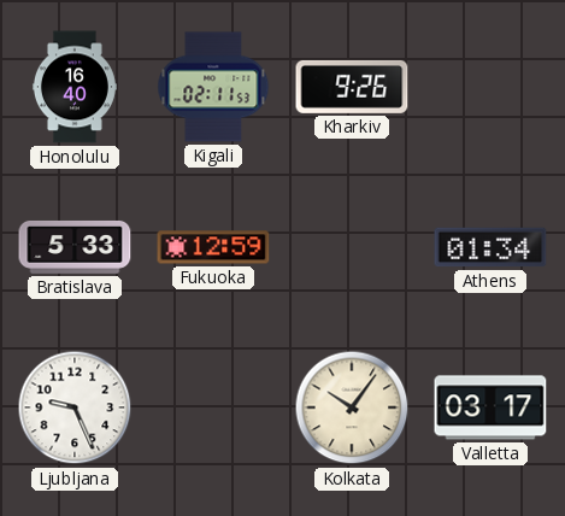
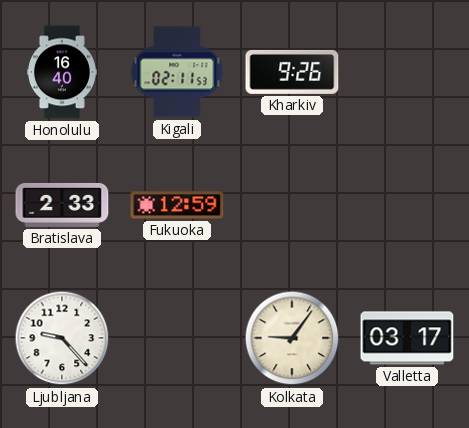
Bratislava: 5:33 -> 2:33 (62, 205)
Athens: 01:34 -> none (490, 247)
Ljubljana: 9:26 -> 9:23 (62, 338)
Kolkata: 10:06 -> 9:06 (292, 338)
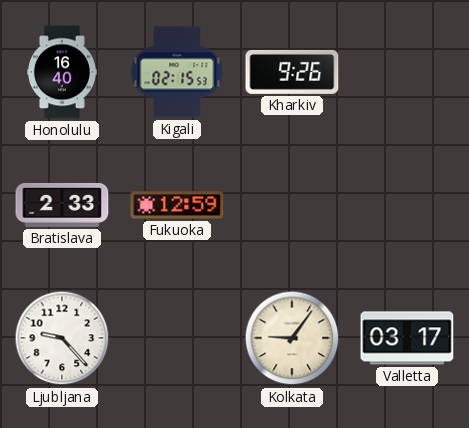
Kigali: 02:11 -> 02:15 (177, 72)
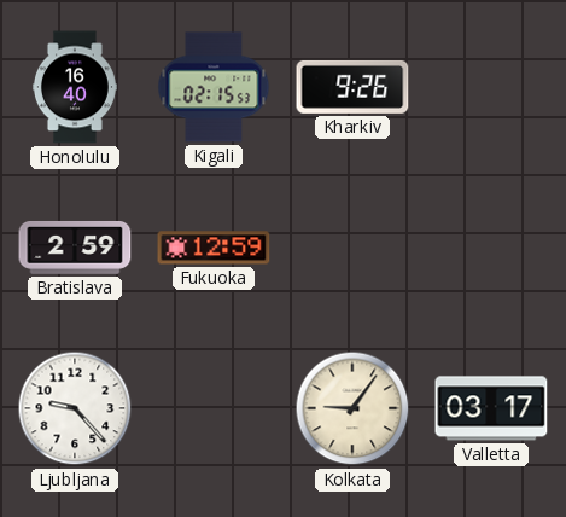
Bratislava: 2:33 -> 2:59 (75, 248)
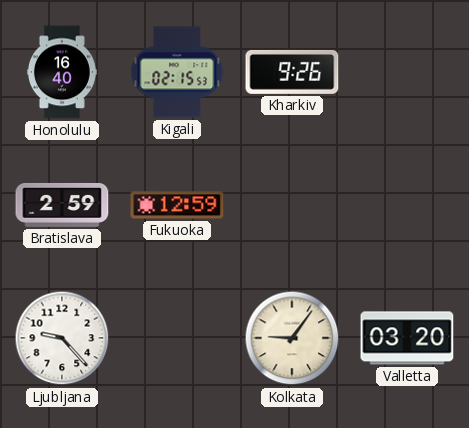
Valletta: 03:17 -> 03:20 (407, 338)
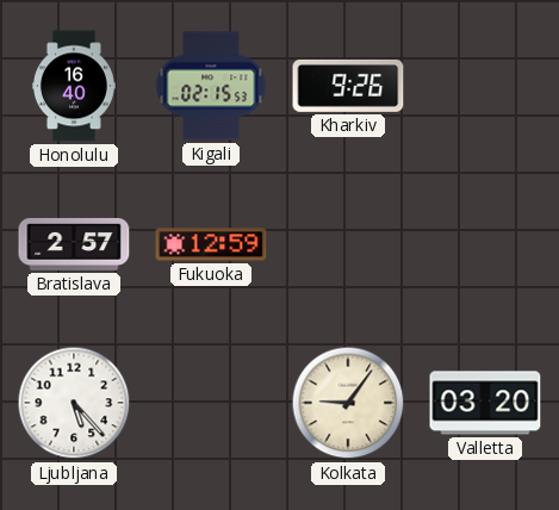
Bratislava: 2:59 -> 2:57 (74, 244)
Ljubljana: 9:23 -> 5:23 (74, 403)
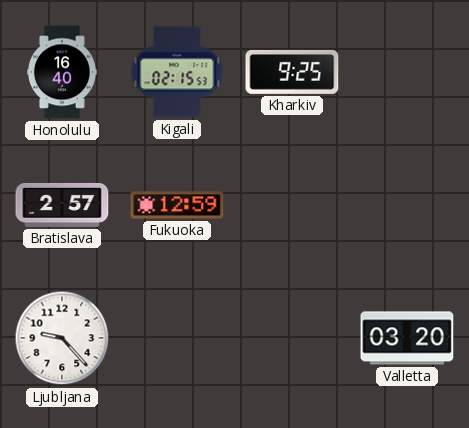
Kharkiv: 9:26 -> 9:25 (292, 72)
Ljubljana: 5:23 -> 9:23 (62, 338)
Kolkata: 9:06 -> none (348, 403)
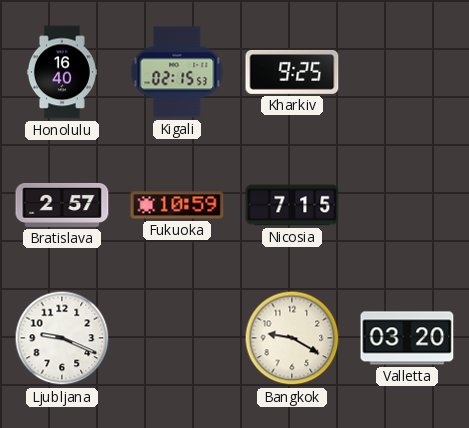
Fukuoka: 12:59 -> 10:59 (177, 205)
Nicosia: none -> 7:15 (292, 205)
Ljubljana: 9:23 -> 9:19 (62, 338)
Bangkok: none -> 9:20 (292, 338)
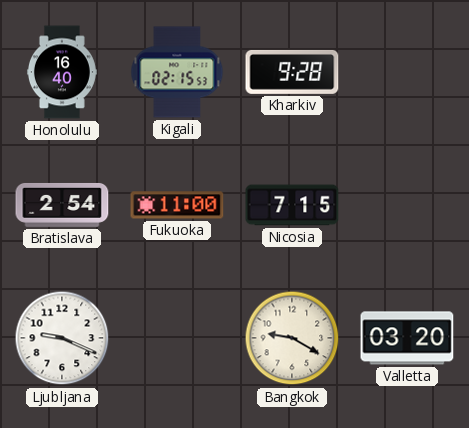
Kharkiv: 9:25 -> 9:28 (292, 72)
Bratislava: 2:57 -> 2:54 (62, 205)
Fukuoka: 10:59 -> 11:00 (177, 205)
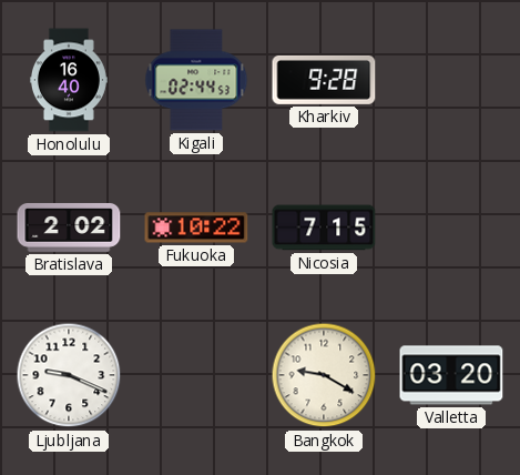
Kigali: 02:15 -> 02:44 (196, 80)
Bratislava: 2:54 -> 2:02 (69, 228)
Fukuoka: 11:00 -> 10:22 (196, 228)
